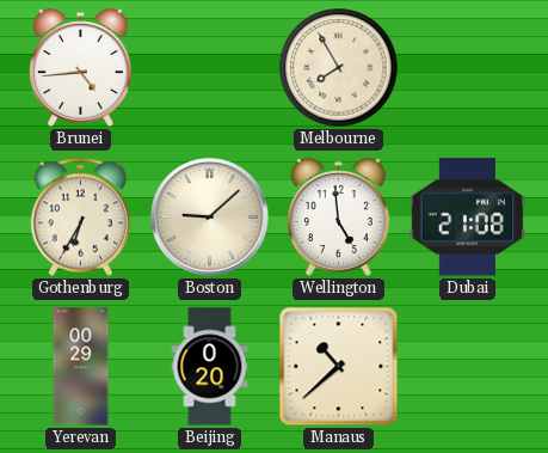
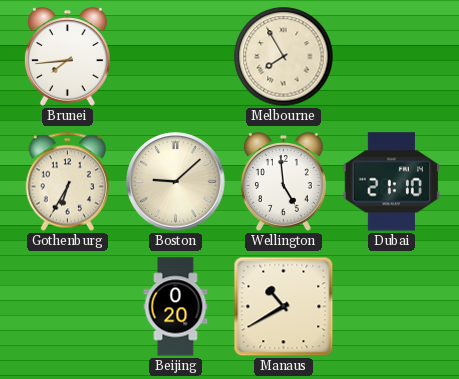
Brunei: 4:44 -> 7:44 (67, 57)
Dubai: 21:08 -> 21:10 (391, 182)
Yerevan: 00:29 -> none (81, 367)
Manaus: 10:38 -> 10:40 (284, 307)
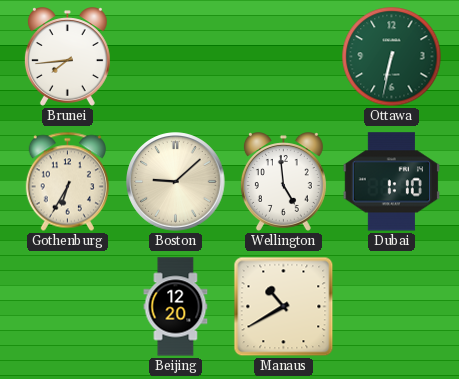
Melbourne: 7:55 -> none (284, 57)
Ottawa: none -> 6:32 (392, 57)
Dubai: 21:10 -> 1:10 (391, 182)
Beijing: 0:20 -> 12:20 (176, 307)
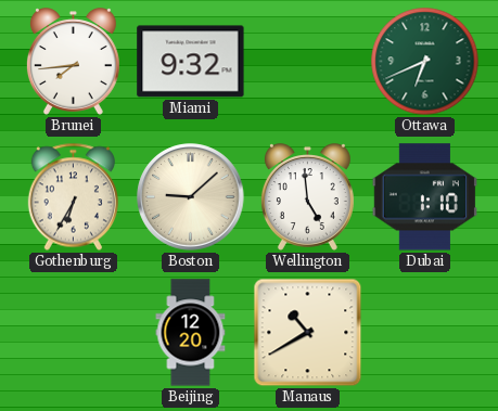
Miami: none -> 9:32 (191, 62)
Ottawa: 6:32 -> 6:41 (425, 62)
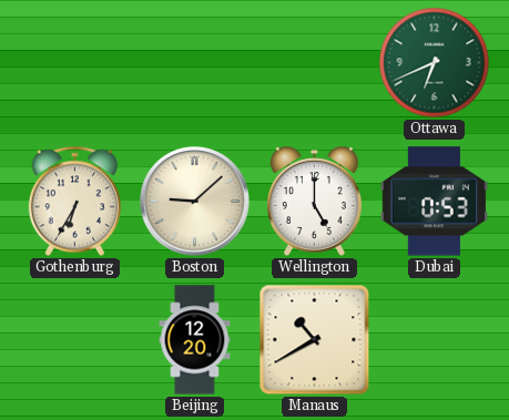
Brunei: 7:44 -> none (73, 62)
Miami: 9:32 -> none (191, 62)
Wellington: 4:59 -> 5:00 (314, 202)
Dubai: 1:10 -> 0:53 (434, 202)
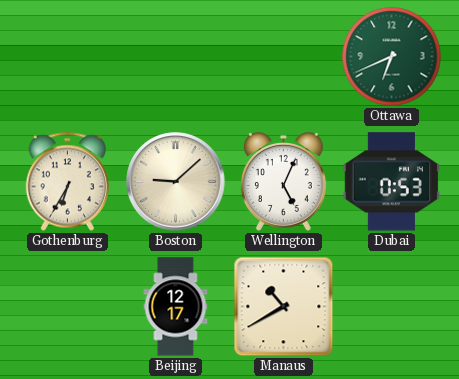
Wellington: 5:00 -> 5:04 (283, 182)
Beijing: 12:20 -> 12:17 (176, 307)
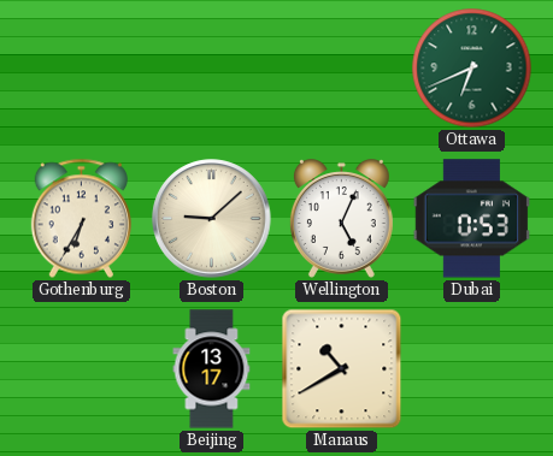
Beijing: 12:17 -> 13:17 (212, 369)
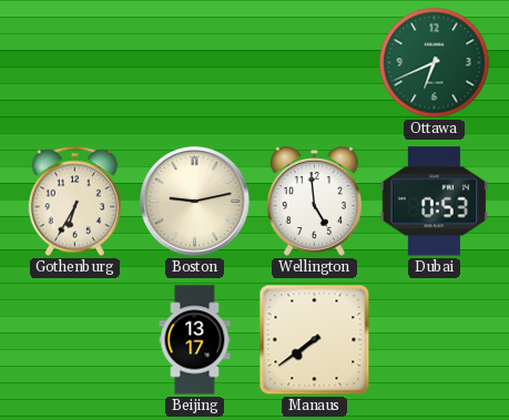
Boston: 9:08 -> 9:13 (195, 202)
Wellington: 5:04 -> 4:59 (314, 202)
Manaus: 10:40 -> 7:39 (315, 340)
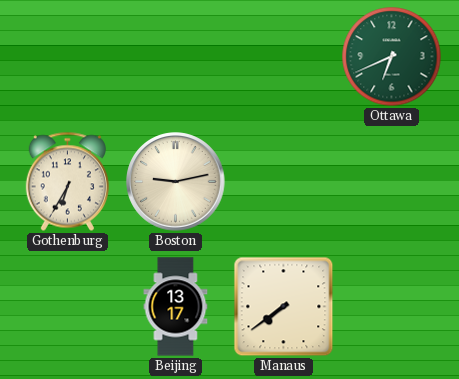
Wellington: 4:59 -> none (314, 202)
Dubai: 0:53 -> none (434, 202)
